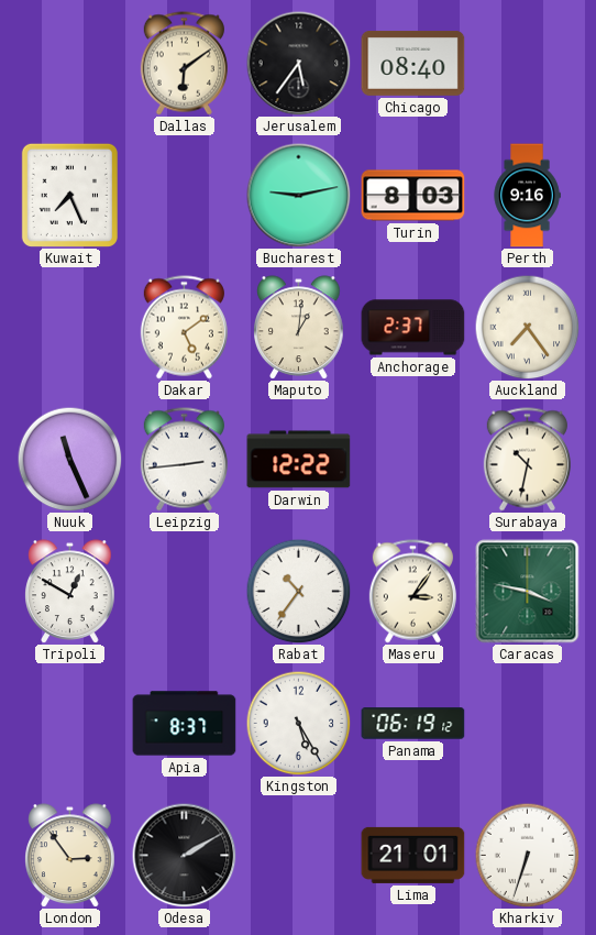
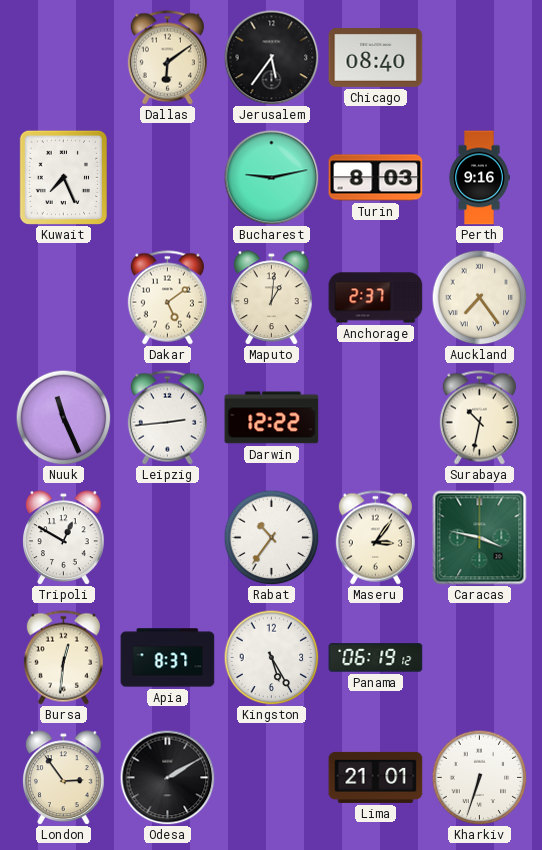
Bursa: none -> 12:31 (63, 658)
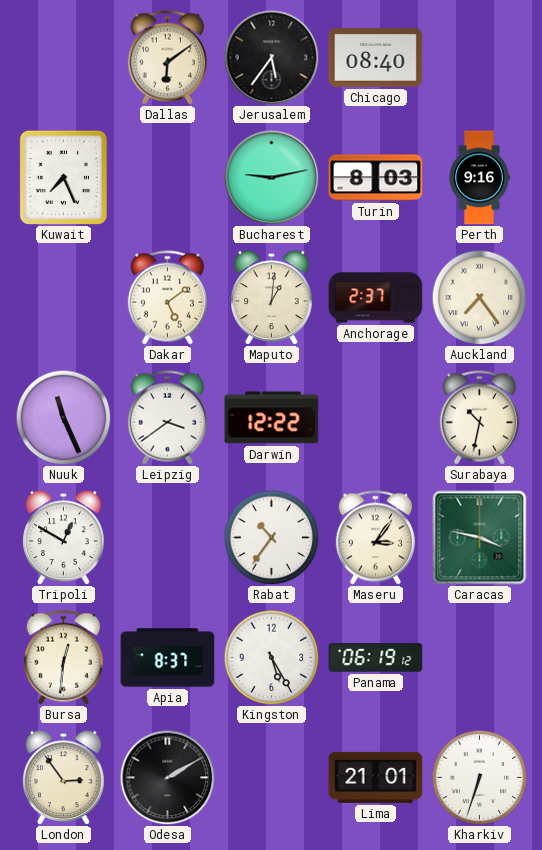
Leipzig: 2:44 -> 3:39 (167, 418)
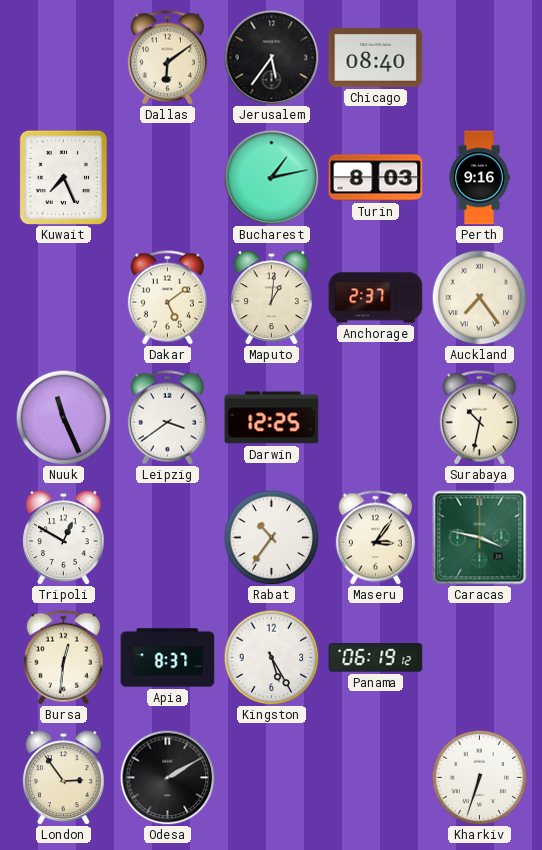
Bucharest: 9:13 -> 1:13 (271, 177)
Darwin: 12:22 -> 12:25 (272, 418)
Lima: 21:01 -> none (376, 777)
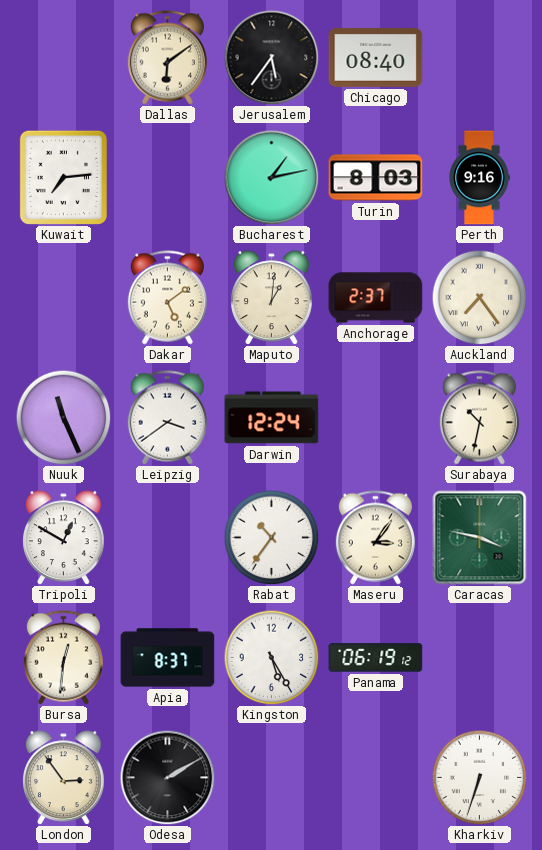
Kuwait: 7:26 -> 7:14 (63, 177)
Darwin: 12:25 -> 12:24 (272, 418)
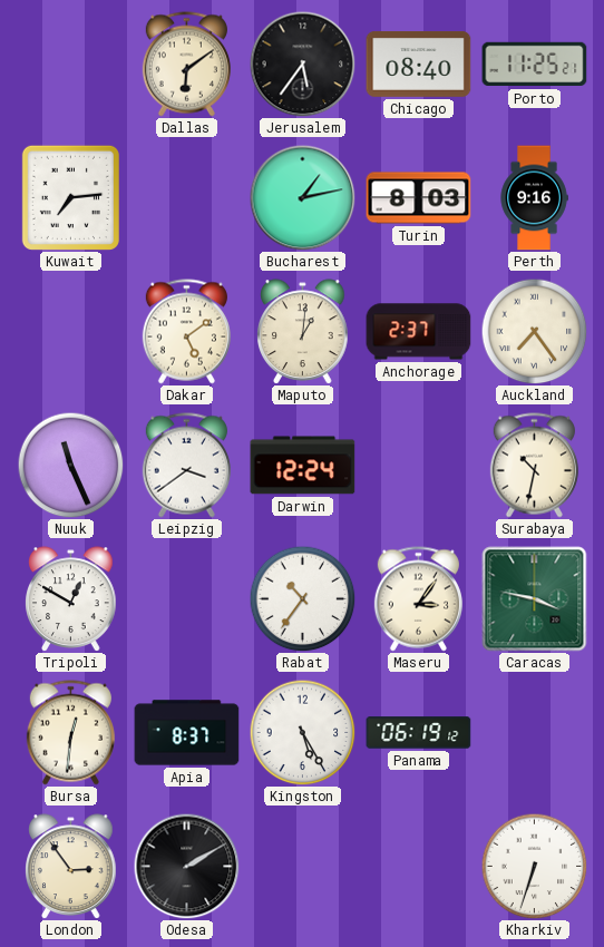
Porto: none -> 11:25 (535, 65)
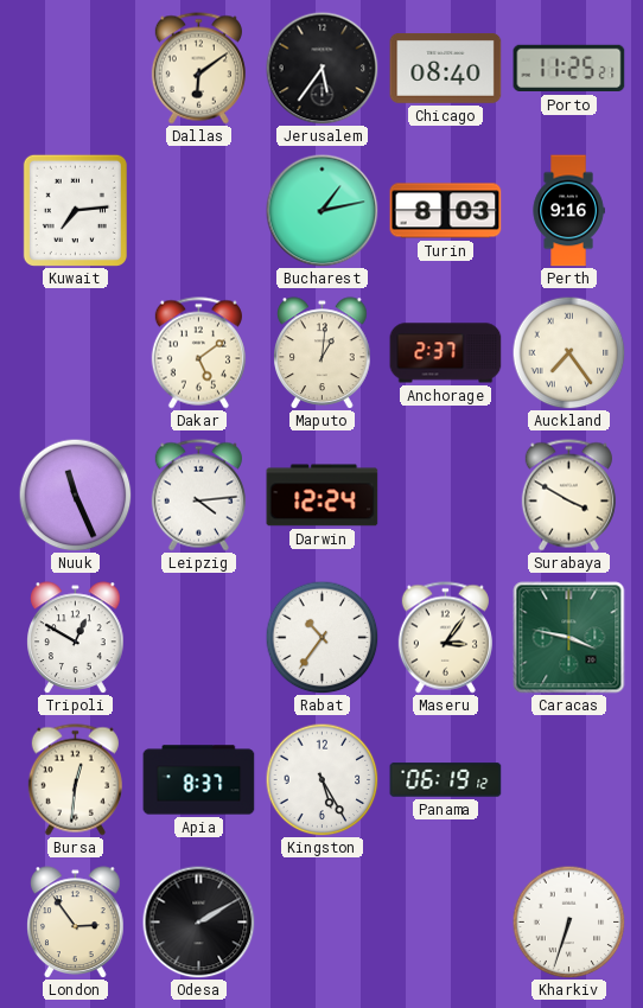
Leipzig: 3:39 -> 4:14 (198, 496)
Surabaya: 10:32 -> 3:50 (568, 496)
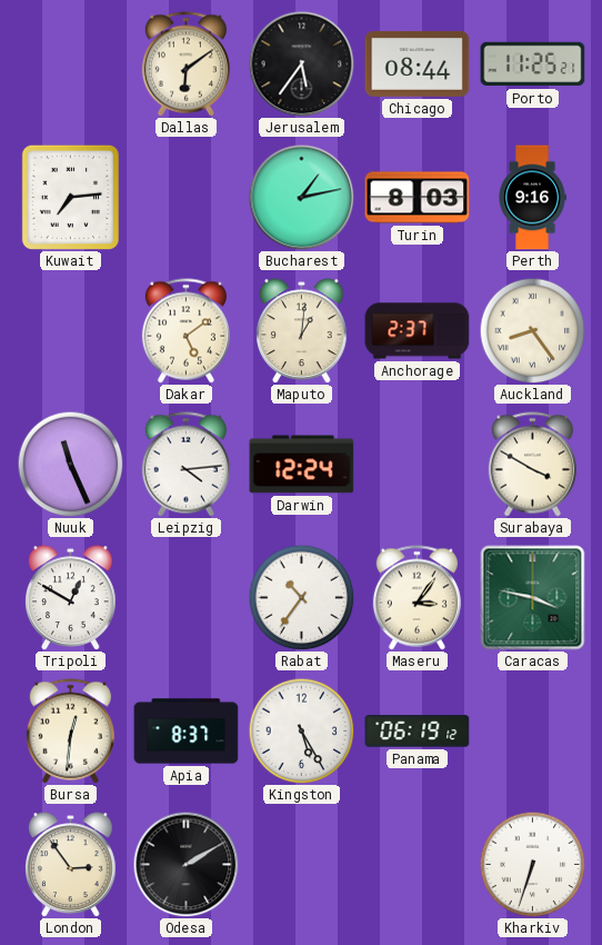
Chicago: 08:40 -> 08:44 (418, 64)
Auckland: 7:24 -> 8:24 (532, 330)
